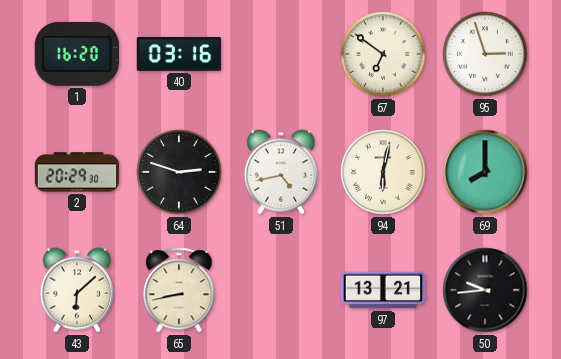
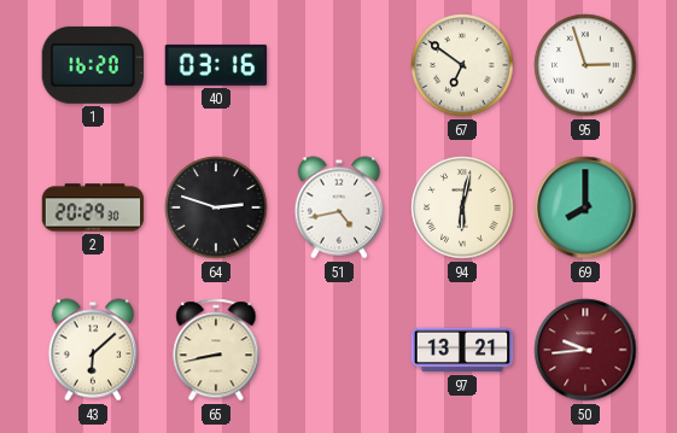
50 dial: black -> burgundy (585, 350)
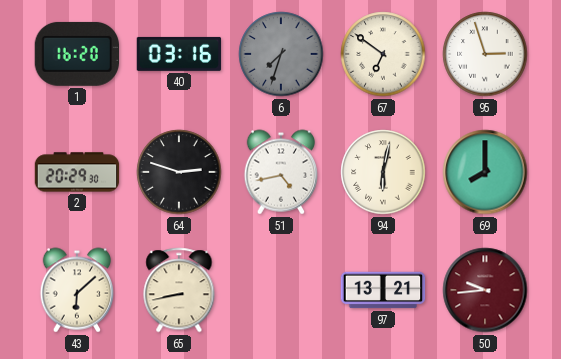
6: none -> 7:33 (281, 54)
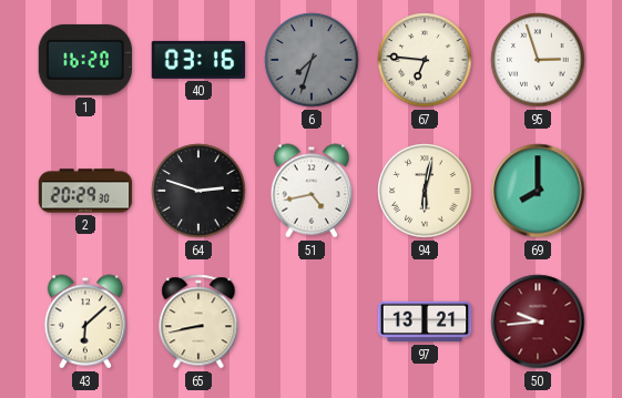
67: 6:51 -> 6:46 (425, 60)
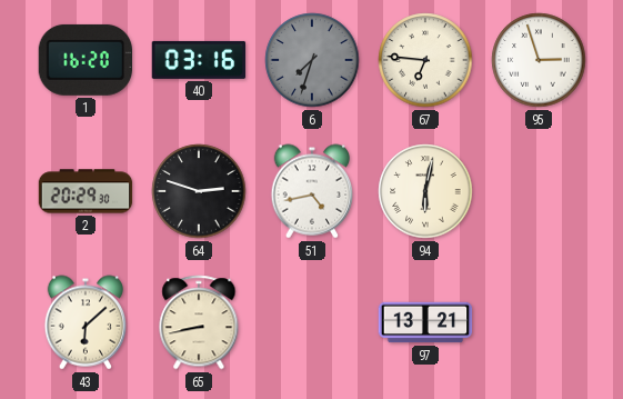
69: 8:00 -> none (538, 191)
50: 9:44 -> none (538, 322)
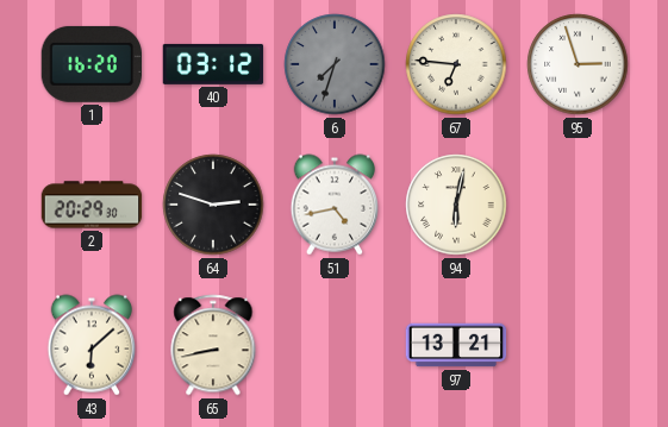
40: 03:16 -> 03:12 (213, 64)
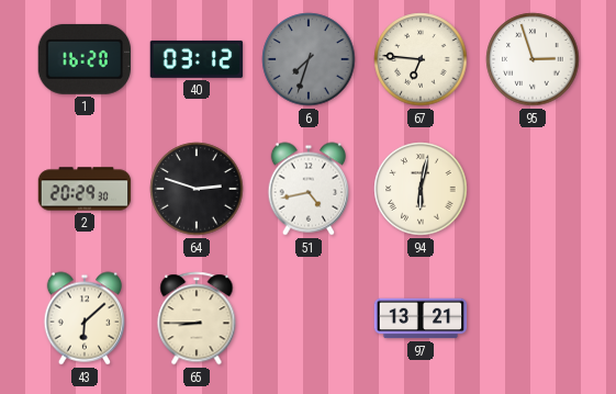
65: 8:43 -> 8:45 (197, 318)
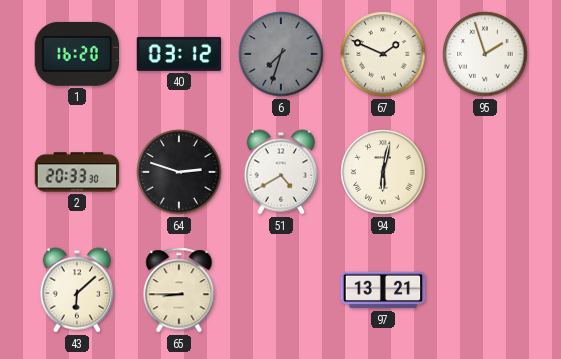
67: 6:46 -> 1:49 (383, 54)
95: 2:57 -> 1:57 (485, 54)
2: 20:29 -> 20:33 (77, 172)
51: 4:43 -> 4:40 (281, 172)
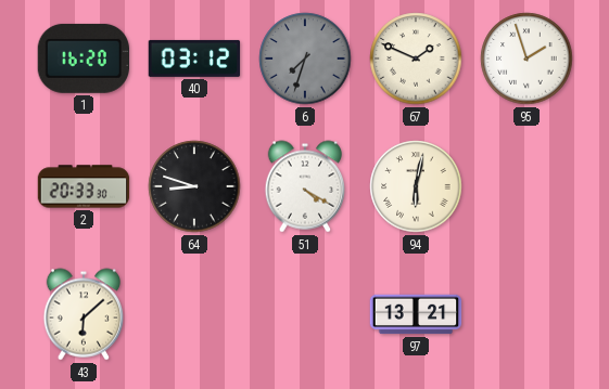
64: 2:48 -> 8:48 (194, 186)
51: 4:40 -> 4:20 (305, 186)
65: 8:45 -> none (179, 290)
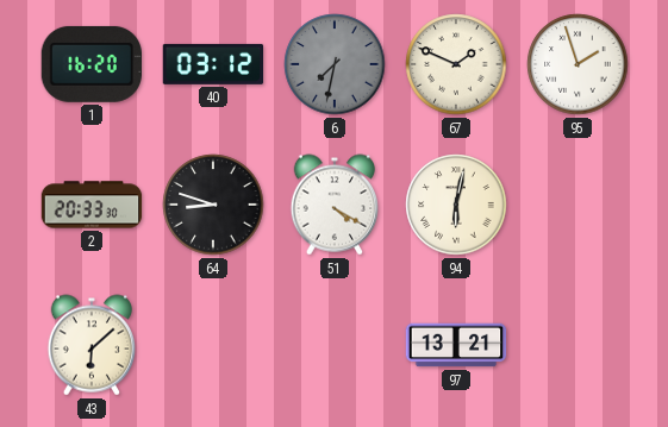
6: 7:33 -> 7:32 (335, 64)
